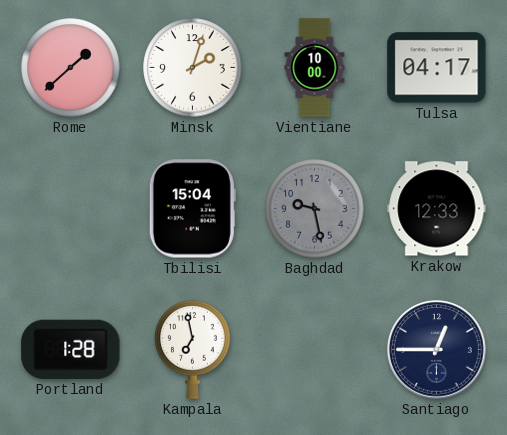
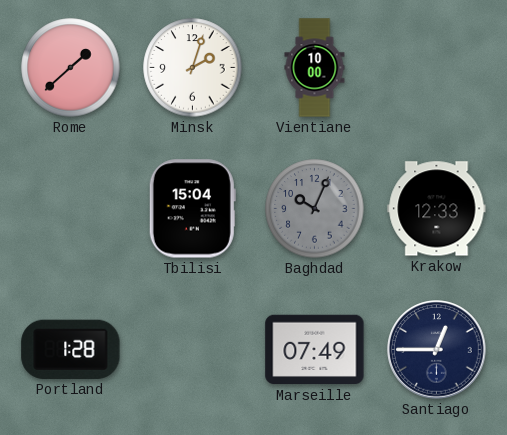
Tulsa: 04:17 -> none (437, 68)
Baghdad: 9:28 -> 10:04 (315, 209)
Kampala: 6:58 -> none (193, 350)
Marseille: none -> 07:49 (315, 350)
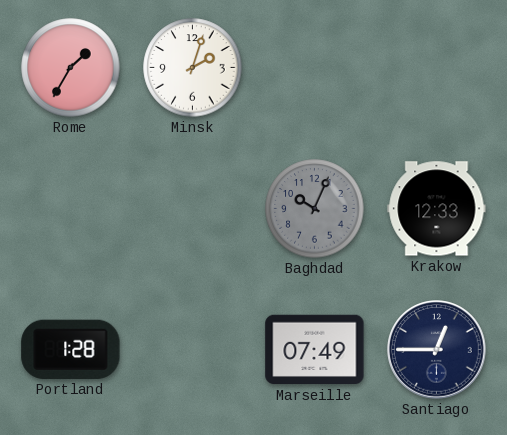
Rome: 1:38 -> 1:35 (71, 68)
Vientiane: 10:00 -> none (315, 68)
Tbilisi: 15:04 -> none (192, 209)
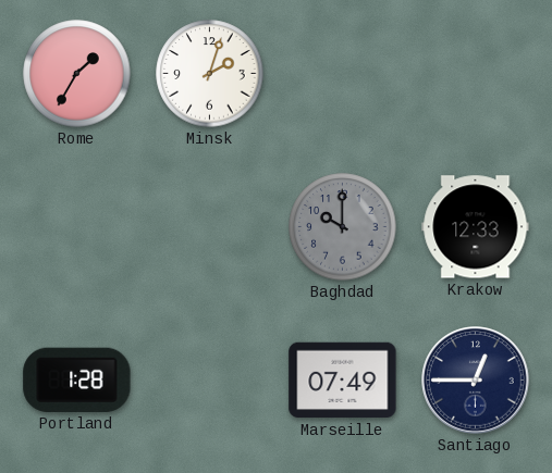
Baghdad: 10:04 -> 10:00 (343, 227)
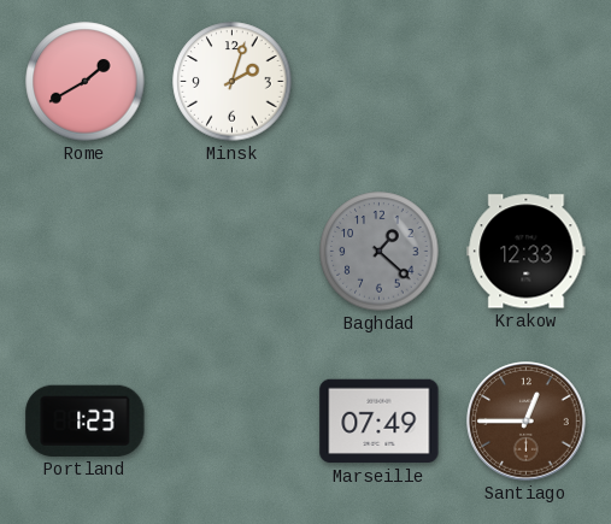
Rome: 1:35 -> 1:40 (86, 82)
Baghdad: 10:00 -> 1:22 (380, 252)
Portland: 1:28 -> 1:23 (86, 420)
Santiago dial: navy -> brown (527, 422)
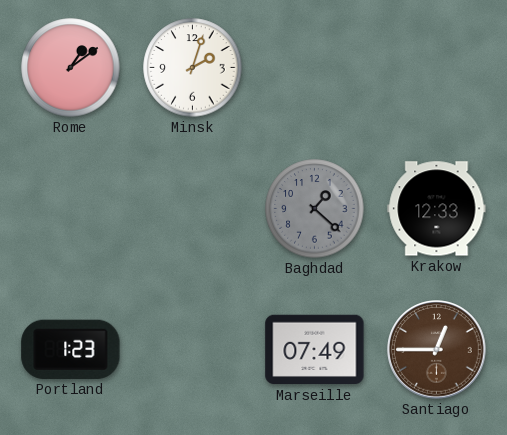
Rome: 1:40 -> 1:09 (71, 68)
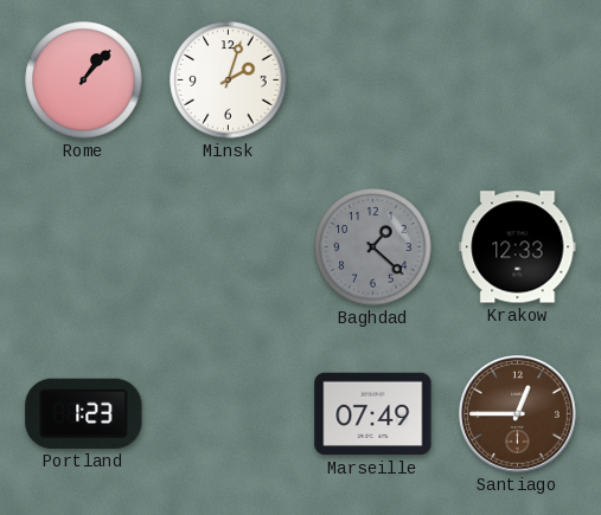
Rome: 1:09 -> 1:07 (84, 81)
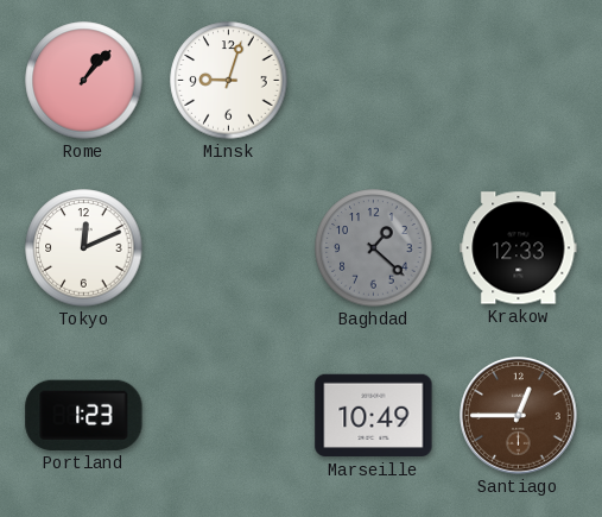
Minsk: 2:03 -> 9:03 (229, 81)
Tokyo: none -> 12:11 (84, 248)
Marseille: 07:49 -> 10:49 (374, 416)
